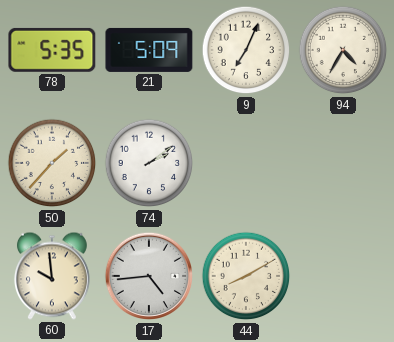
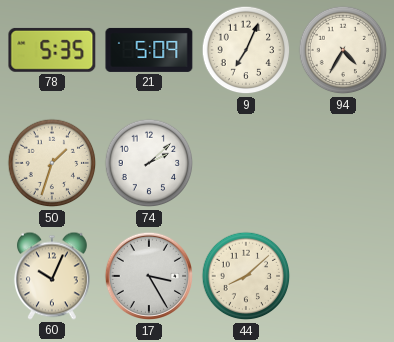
50: 1:37 -> 1:33 (52, 163)
74: 2:09 -> 2:08 (149, 163)
60: 9:59 -> 10:04 (52, 276)
17: 4:44 -> 3:25 (149, 276)
44: 8:10 -> 8:08 (246, 276)
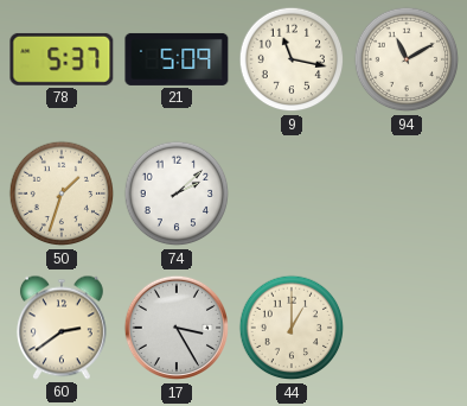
78: 5:35 -> 5:37 (62, 59)
9: 7:04 -> 11:17 (292, 59)
94: 4:35 -> 11:10 (407, 59)
60: 10:04 -> 2:39 (62, 328)
44: 8:08 -> 1:00 (292, 328)
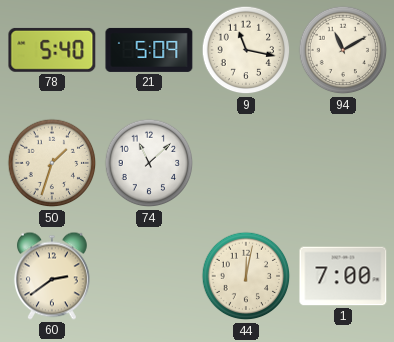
78: 5:37 -> 5:40 (52, 50)
74: 2:08 -> 11:08 (149, 163)
17: 3:25 -> none (177, 328)
44: 1:00 -> 12:02 (246, 276)
1: none -> 7:00 (343, 276)
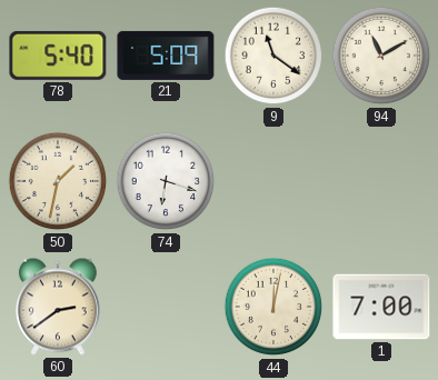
9: 11:17 -> 11:21 (273, 56)
50: 1:33 -> 1:32 (58, 181)
74: 11:08 -> 6:18 (166, 181)
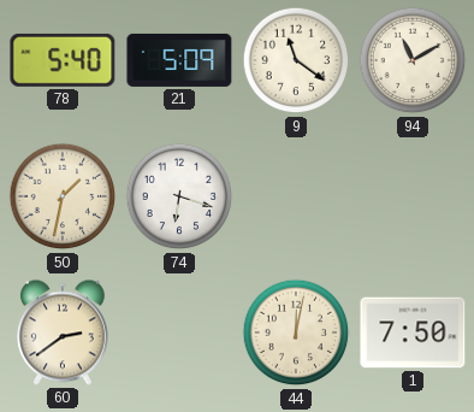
1: 7:00 -> 7:50 (413, 332)
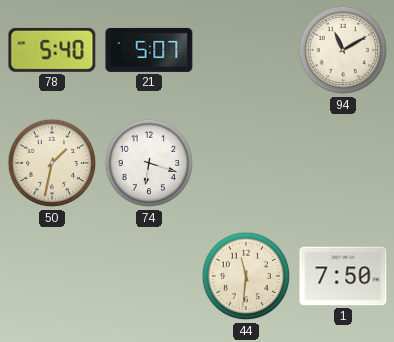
21: 5:09 -> 5:07 (149, 50)
9: 11:21 -> none (296, 60)
60: 2:39 -> none (63, 332)
44: 12:02 -> 11:31 (246, 276)
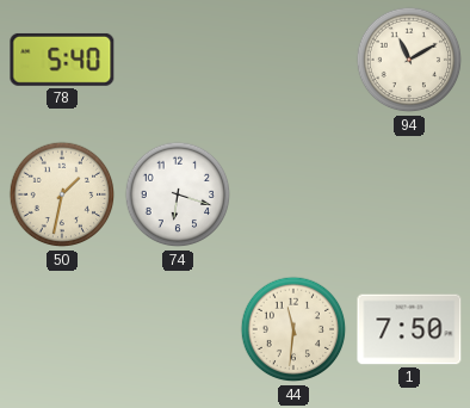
21: 5:07 -> none (149, 50)
